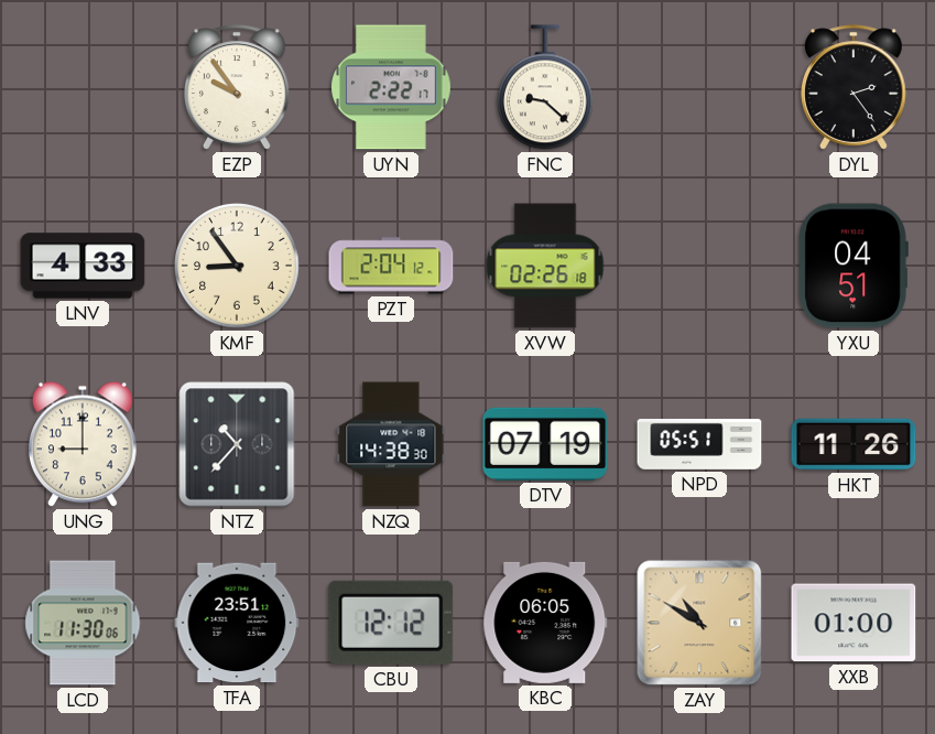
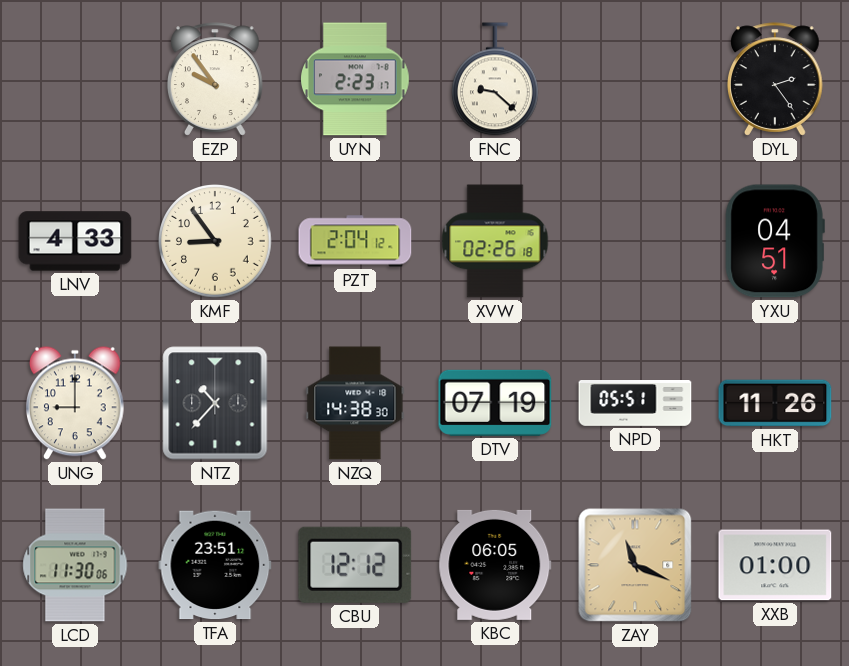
UYN: 2:22 -> 2:23 (356, 79)
ZAY: 10:50 -> 11:19 (635, 565)
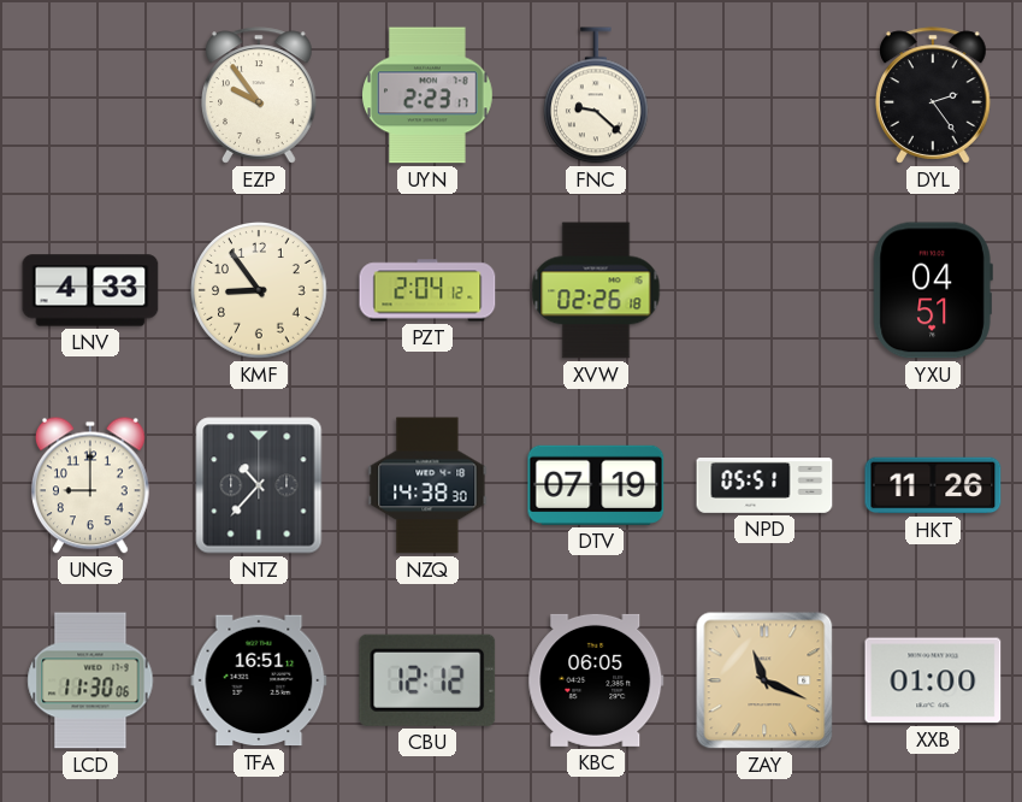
TFA: 23:51 -> 16:51 (259, 680)
